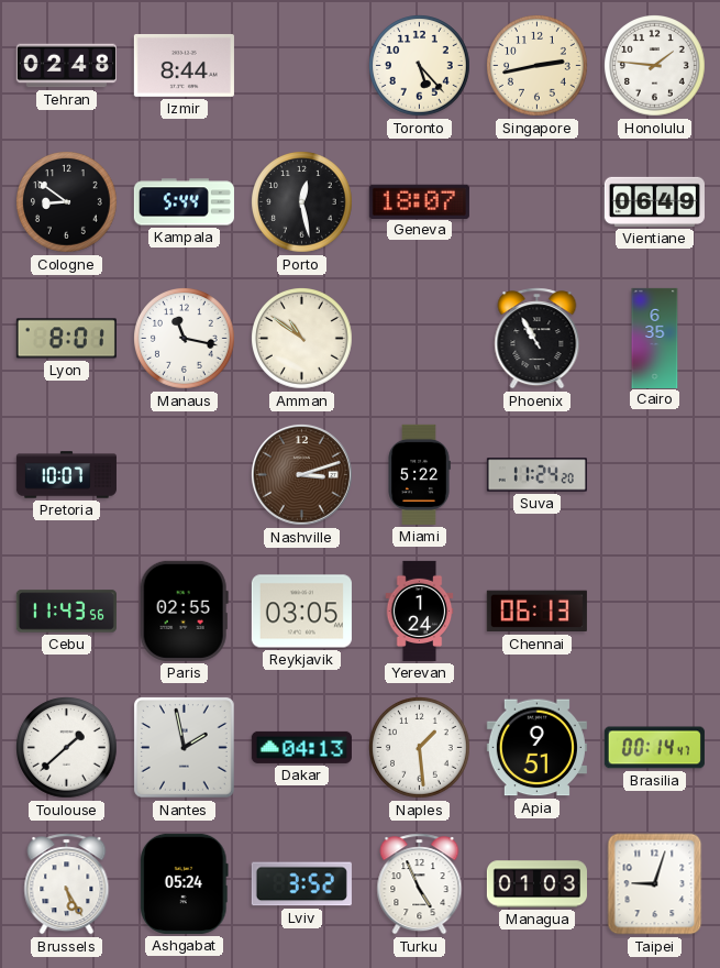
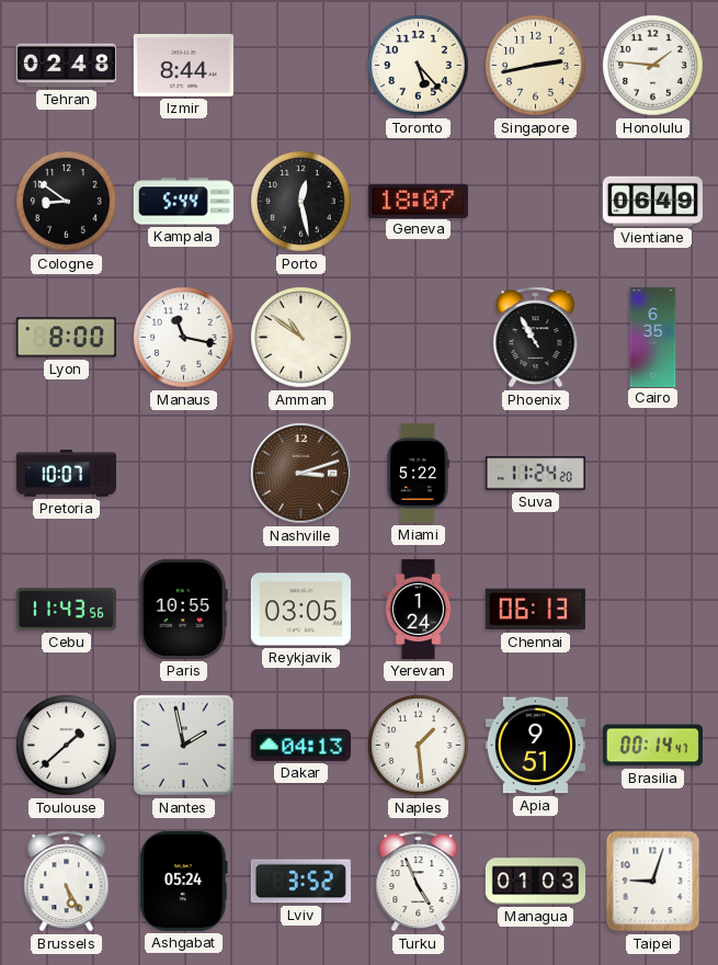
Lyon: 8:01 -> 8:00 (66, 338)
Paris: 02:55 -> 10:55 (183, 609)
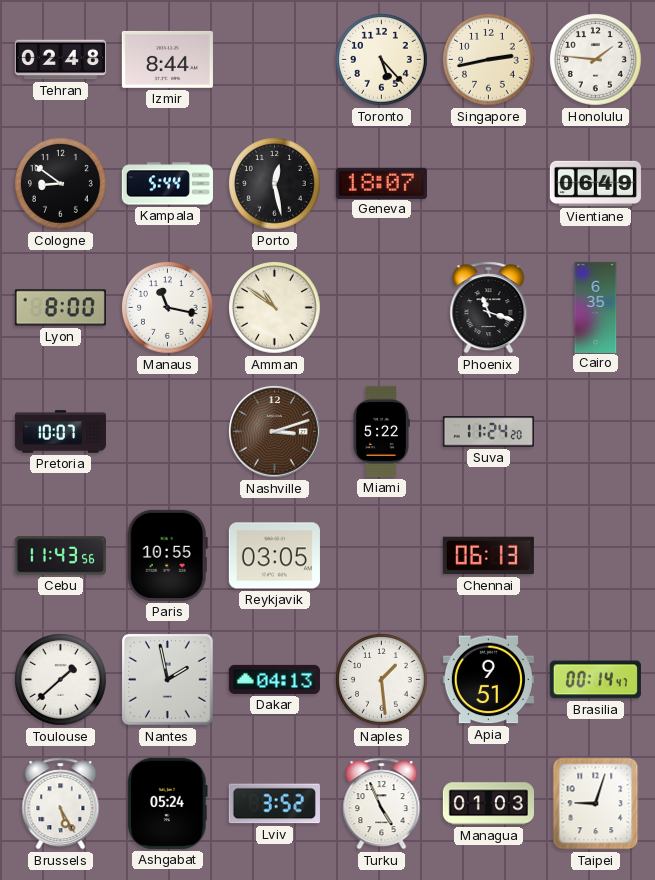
Phoenix: 10:55 -> 11:18 (489, 308)
Yerevan: 1:24 -> none (419, 609)
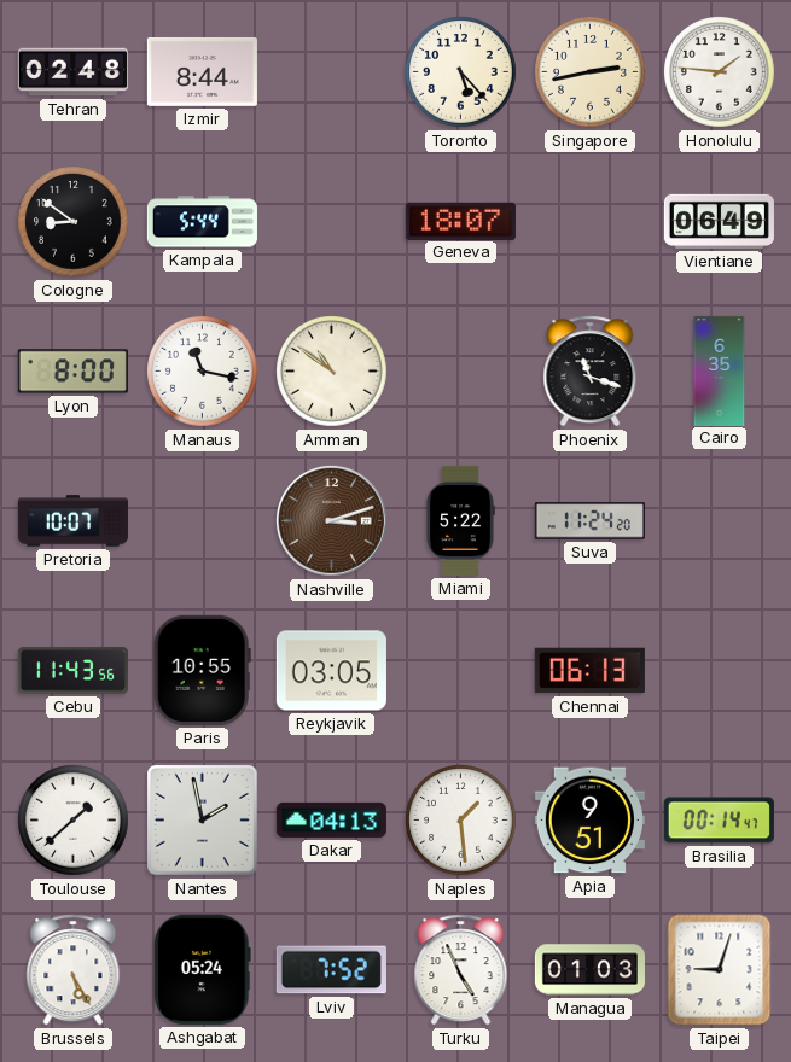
Porto: 12:28 -> none (275, 184)
Lviv: 3:52 -> 7:52 (331, 970)
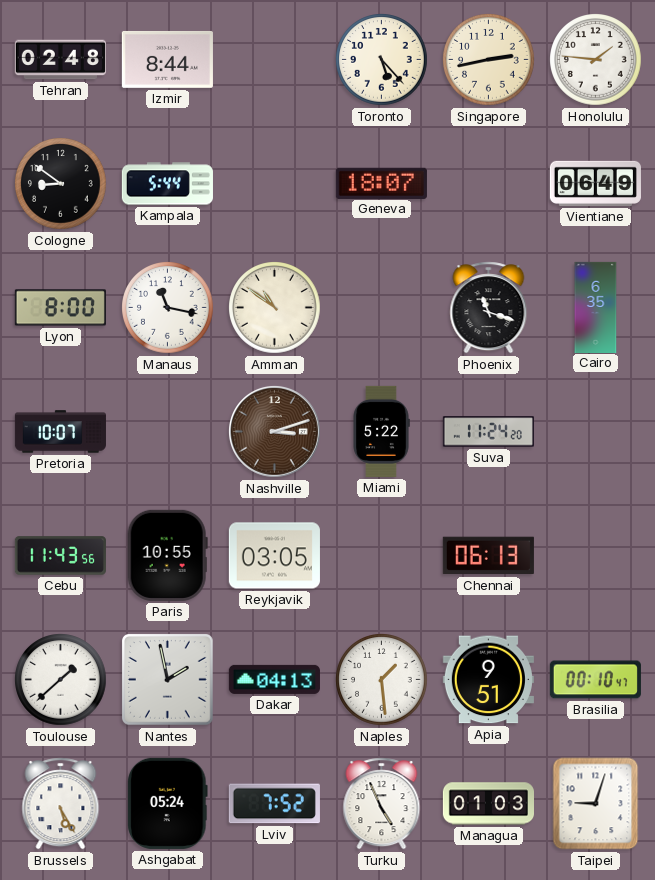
Brasilia: 00:14 -> 00:10 (595, 680)
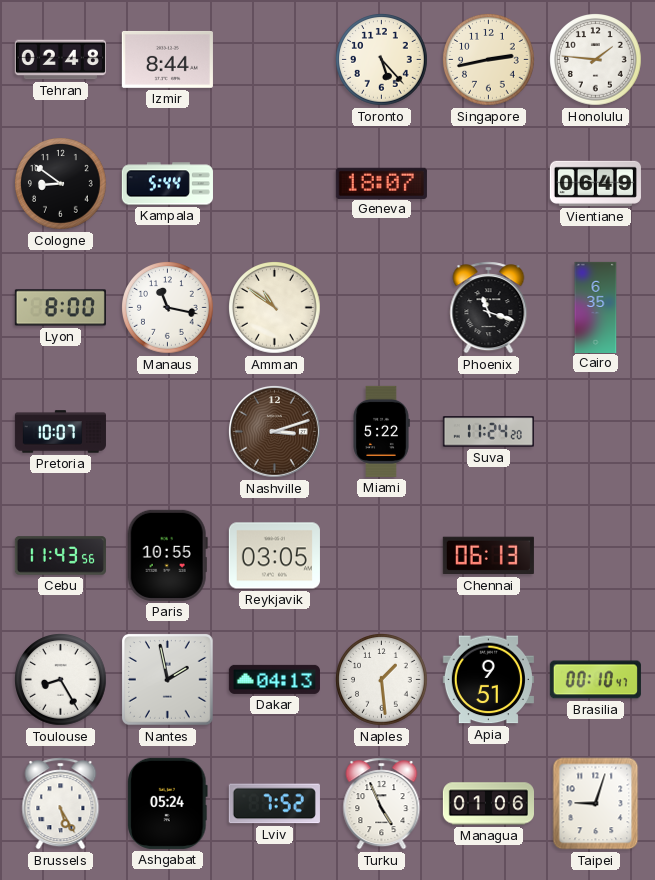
Toulouse: 1:38 -> 8:25 (61, 680)
Managua: 01:03 -> 01:06 (488, 804)
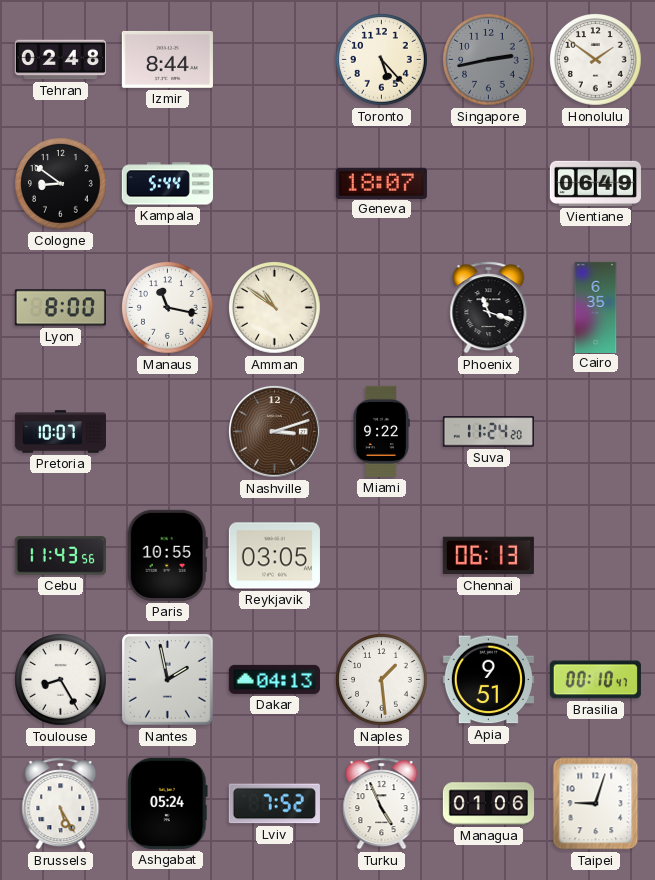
Singapore dial: cream -> grey (489, 60)
Honolulu: 1:46 -> 1:51 (596, 60)
Miami: 5:22 -> 9:22 (381, 431)
